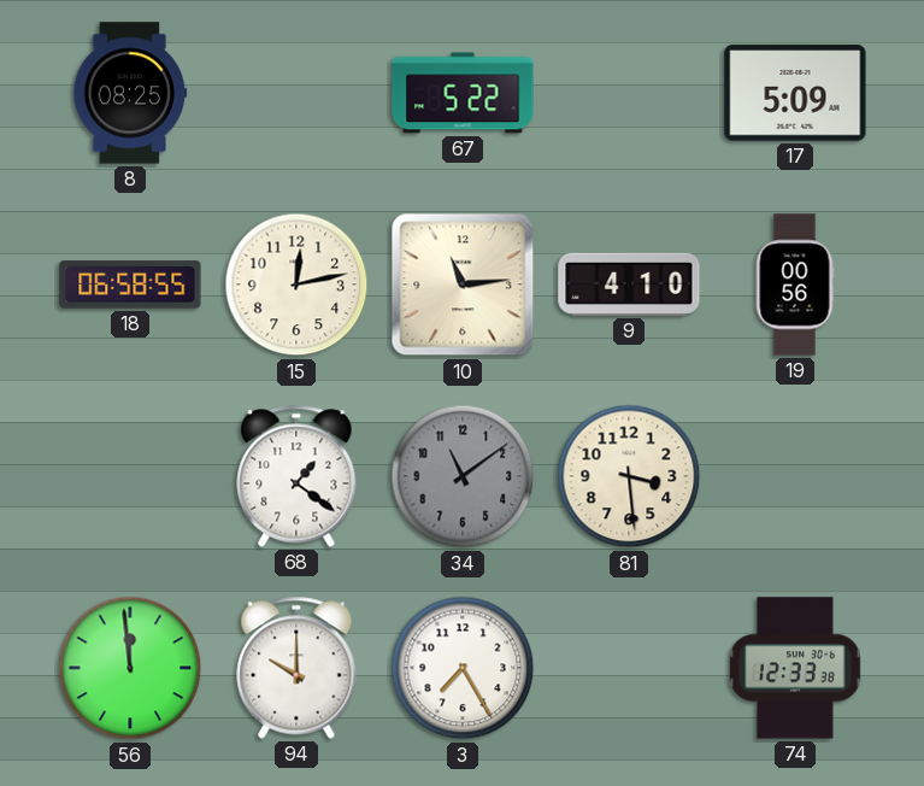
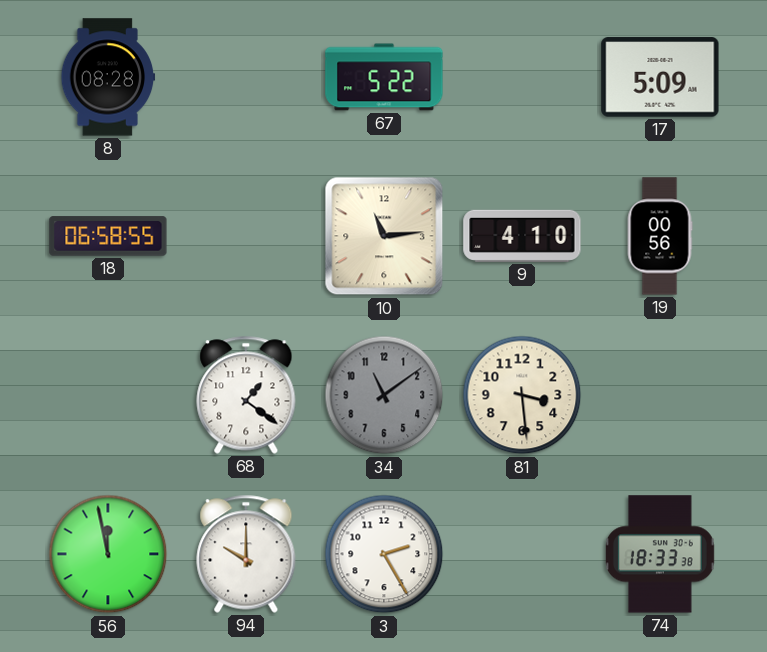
8: 08:25 -> 08:28 (108, 77)
15: 12:13 -> none (296, 285)
56: 11:59 -> 11:58 (108, 554)
3: 7:25 -> 2:25 (384, 554)
74: 12:33 -> 18:33 (660, 554)
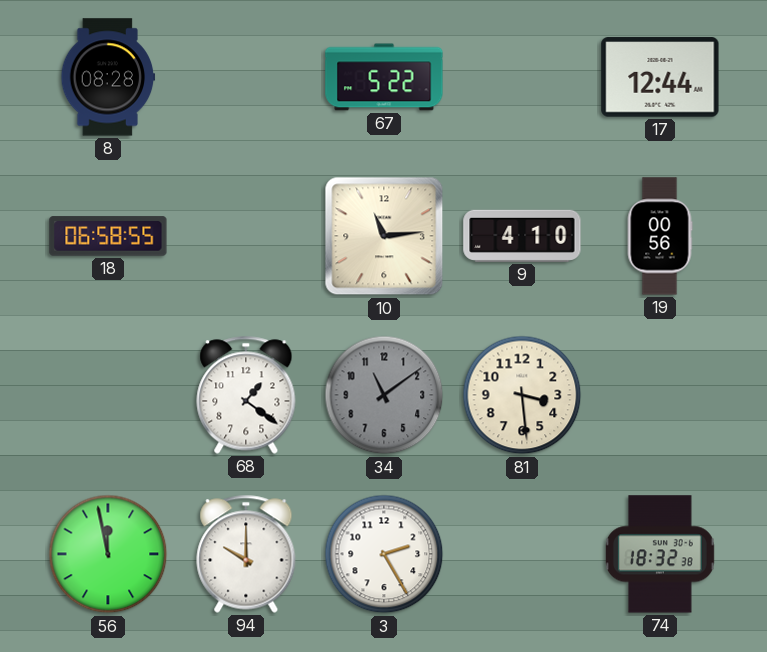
17: 5:09 -> 12:44 (660, 77)
74: 18:33 -> 18:32 (660, 554)
